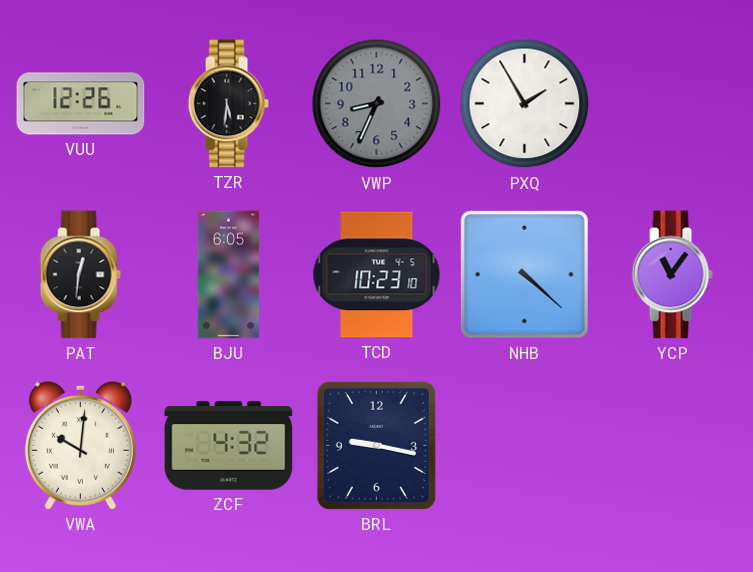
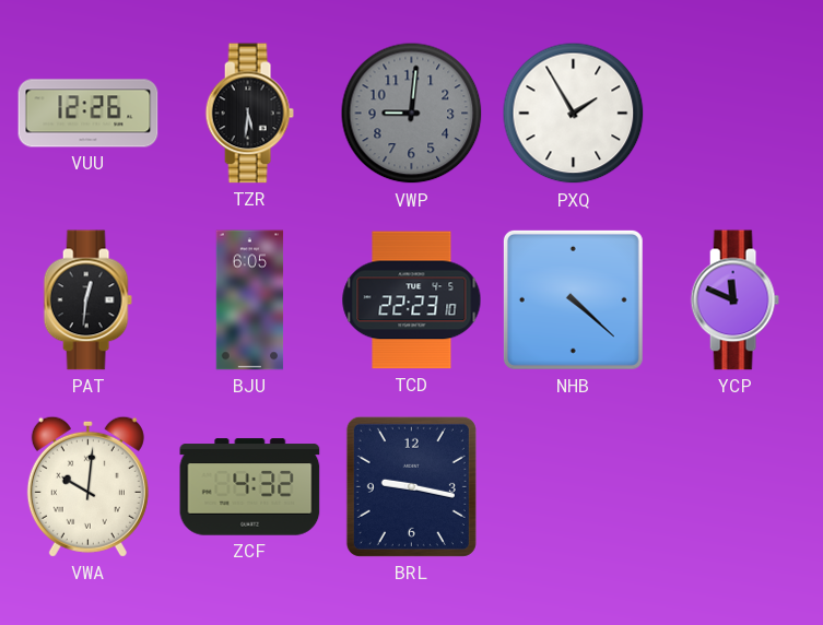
VWP: 8:34 -> 9:01 (412, 114)
TCD: 10:23 -> 22:23 (412, 300)
YCP: 11:06 -> 11:49 (734, 300)
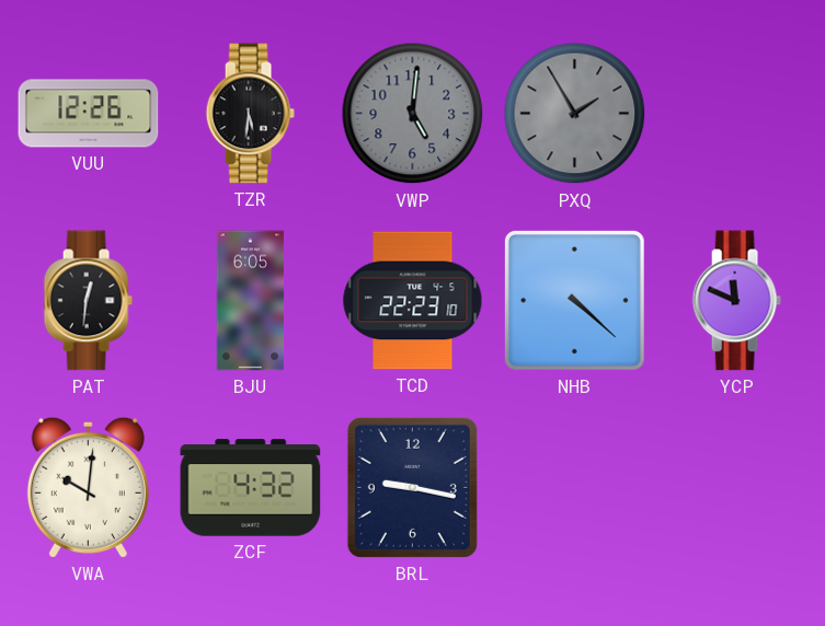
VWP: 9:01 -> 5:01 (413, 114)
PXQ dial: white -> grey (575, 114)
